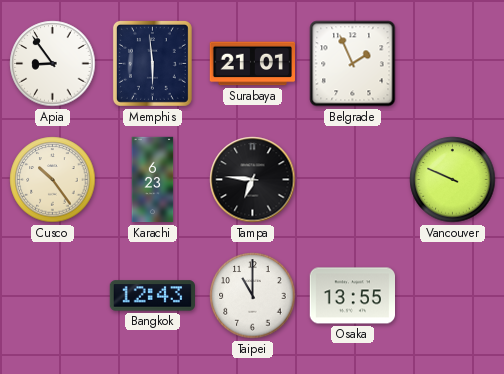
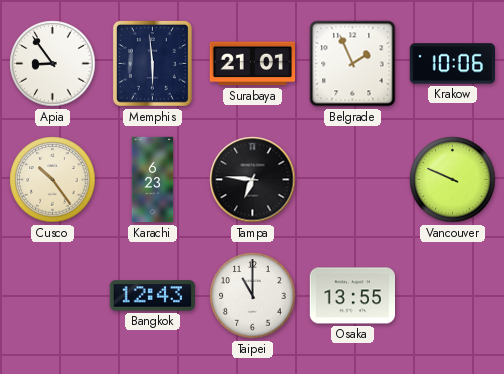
Krakow: none -> 10:06 (452, 64)
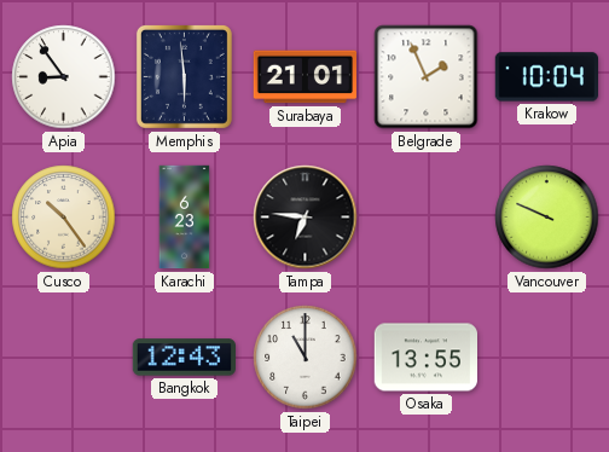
Krakow: 10:06 -> 10:04 (546, 77)
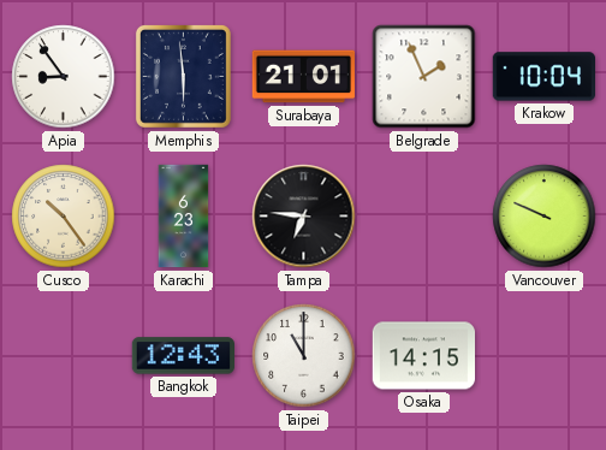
Osaka: 13:55 -> 14:15 (423, 356)
